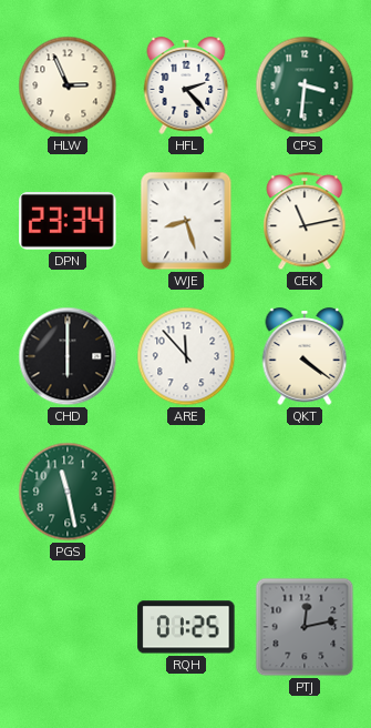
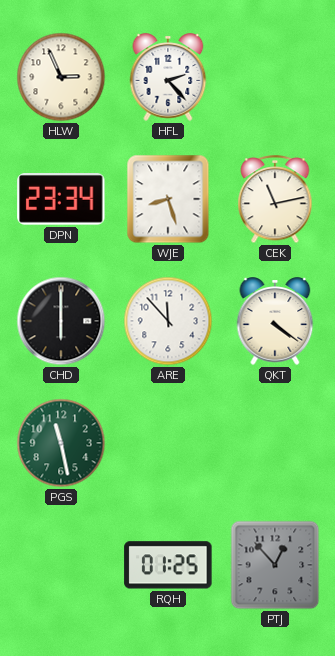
CPS: 3:31 -> none (305, 85)
PTJ: 12:13 -> 12:53 (275, 565)
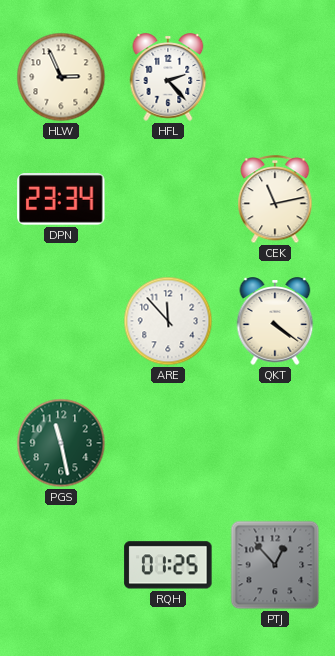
WJE: 8:27 -> none (168, 199)
CHD: 6:00 -> none (61, 321)
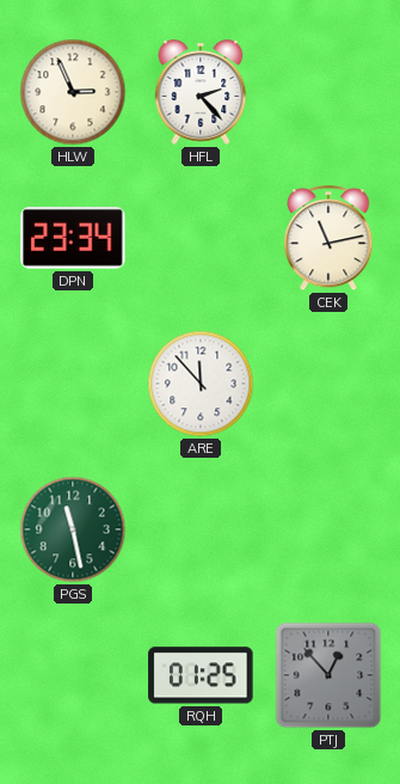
QKT: 4:21 -> none (275, 321)
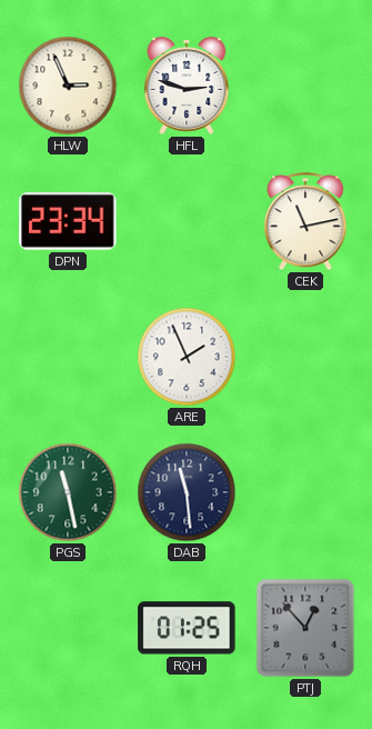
HFL: 2:23 -> 2:48 (187, 86)
ARE: 11:53 -> 1:56 (187, 357)
DAB: none -> 11:29 (187, 492)
